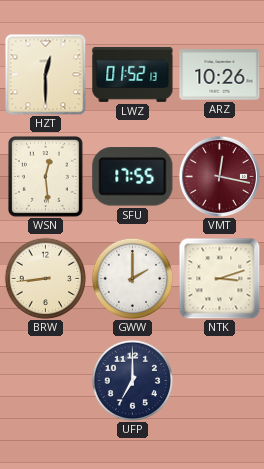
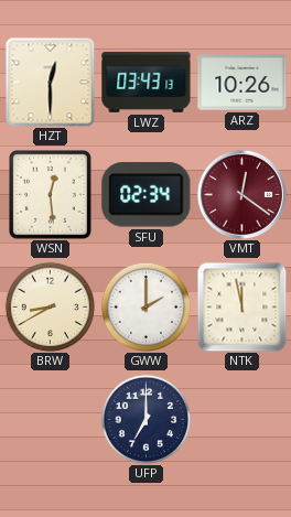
LWZ: 01:52 -> 03:43 (147, 82)
SFU: 17:55 -> 02:34 (147, 195)
VMT: 12:17 -> 12:21 (241, 194)
BRW: 8:44 -> 8:40 (50, 306)
NTK: 3:12 -> 11:58 (241, 306)
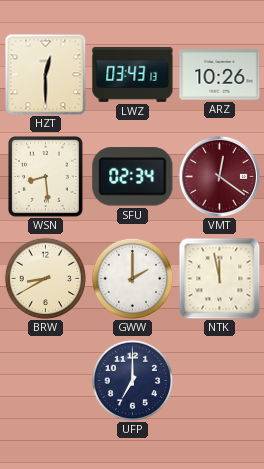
WSN: 12:29 -> 8:29 (46, 177)
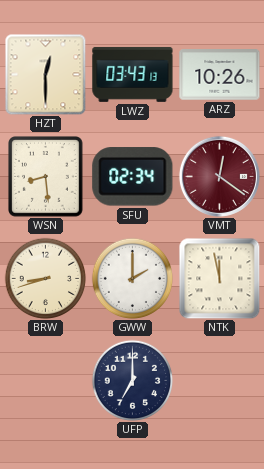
BRW: 8:40 -> 8:42 (45, 278)
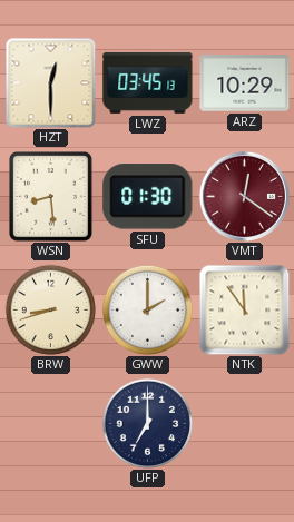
LWZ: 03:43 -> 03:45 (148, 82)
ARZ: 10:26 -> 10:29 (245, 83)
SFU: 02:34 -> 01:30 (148, 197)
NTK: 11:58 -> 11:54 (244, 309)
